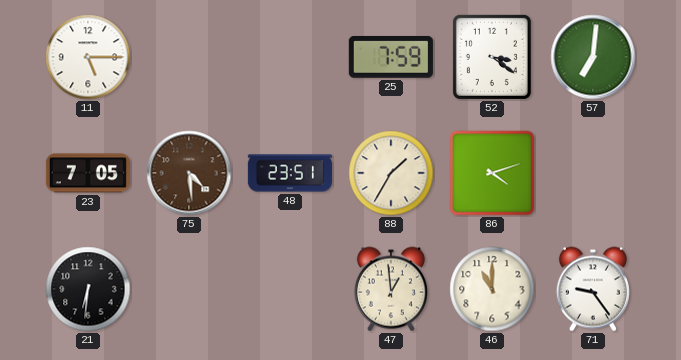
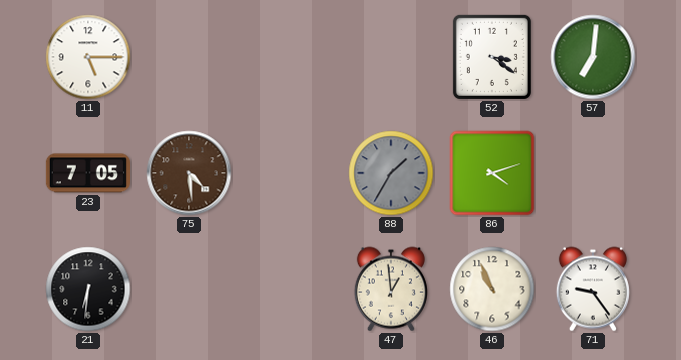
25: 7:59 -> none (391, 57)
48: 23:51 -> none (289, 173)
88 dial: cream -> grey (391, 173)
46: 11:00 -> 10:56 (492, 289)
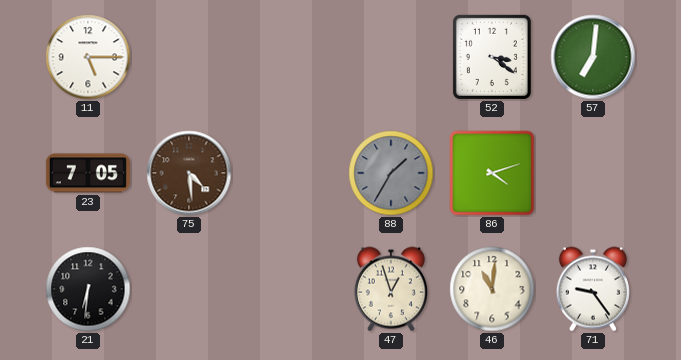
47: 12:59 -> 12:57 (391, 289)
46: 10:56 -> 11:01 (492, 289)
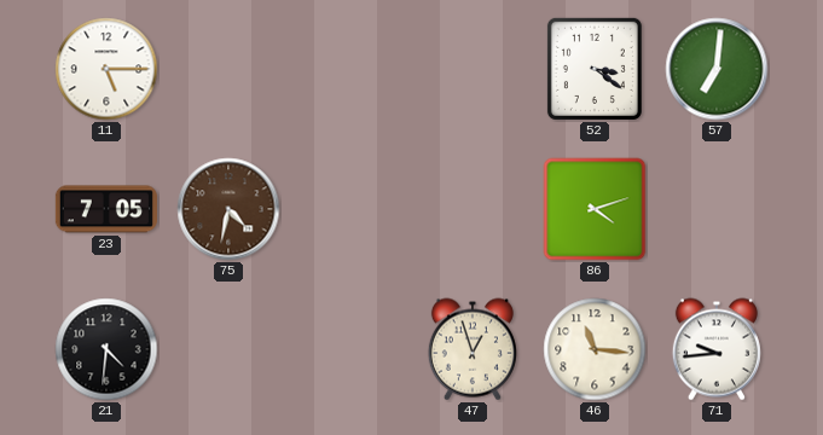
75: 4:29 -> 4:32 (228, 209)
88: 1:35 -> none (391, 173)
21: 6:31 -> 4:31 (106, 349)
46: 11:01 -> 11:16 (595, 349)
71: 9:24 -> 9:44 (717, 349)
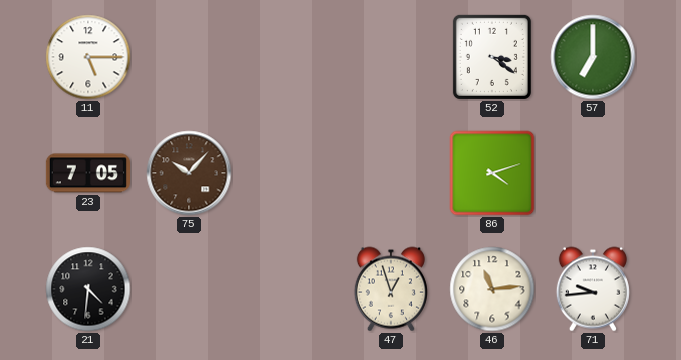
57: 7:01 -> 7:00 (593, 57)
75: 4:32 -> 10:07 (189, 173)
46: 11:16 -> 11:14 (492, 289)
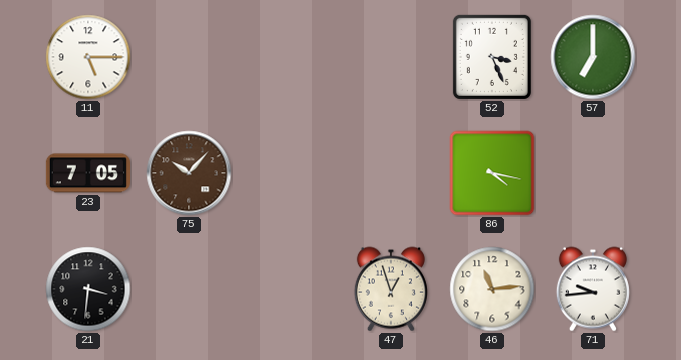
52: 3:21 -> 3:26 (492, 57)
86: 4:12 -> 4:17 (492, 173)
21: 4:31 -> 3:31 (88, 289)
